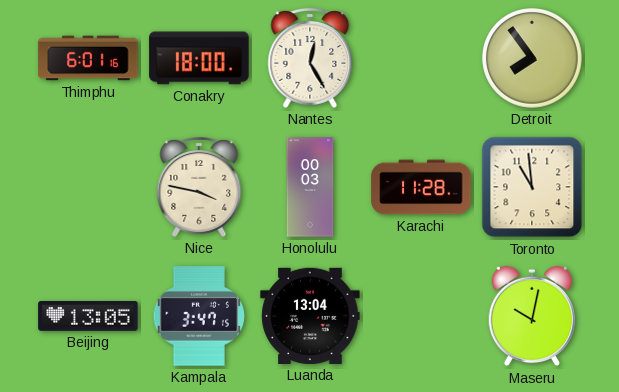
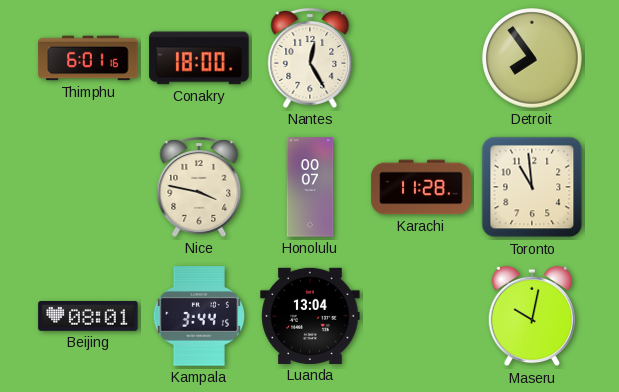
Honolulu: 00:03 -> 00:07 (310, 187)
Beijing: 13:05 -> 08:01 (88, 317)
Kampala: 3:47 -> 3:44 (199, 316)
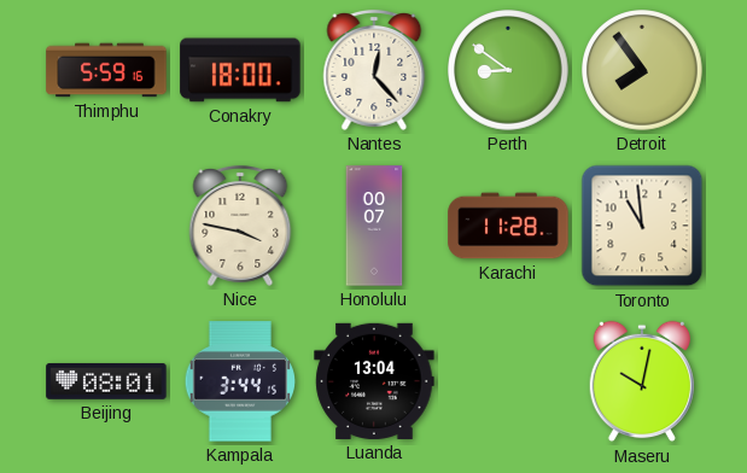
Thimphu: 6:01 -> 5:59 (106, 70)
Nantes: 12:25 -> 12:23 (374, 70)
Perth: none -> 8:51 (508, 70)
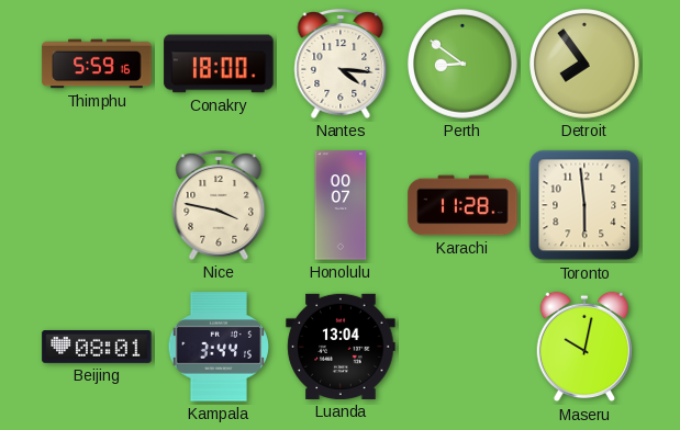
Nantes: 12:23 -> 4:16 (341, 64)
Toronto: 10:59 -> 5:59 (584, 205)
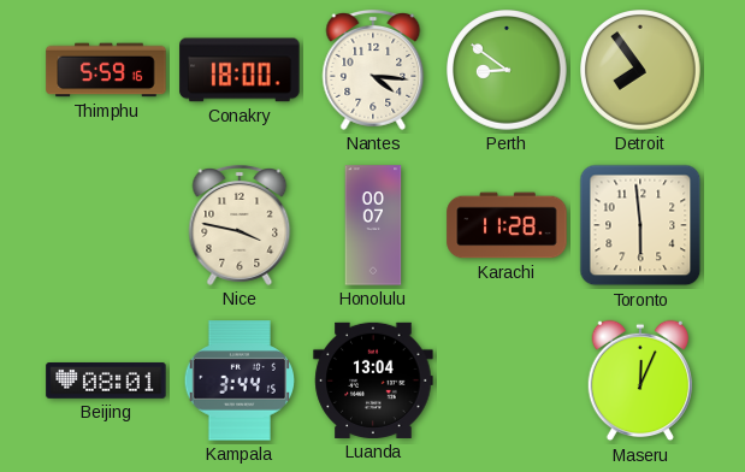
Maseru: 10:02 -> 12:04 (639, 380)
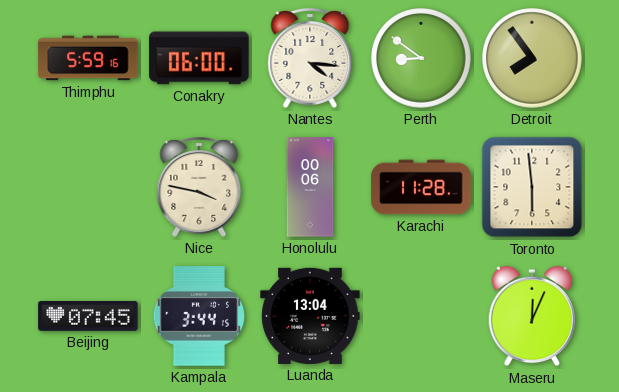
Conakry: 18:00 -> 06:00 (199, 58)
Honolulu: 00:07 -> 00:06 (310, 187)
Beijing: 08:01 -> 07:45 (88, 317)
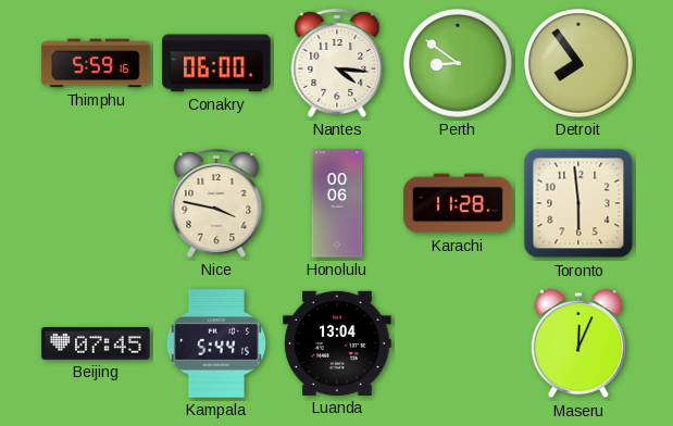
Kampala: 3:44 -> 5:44 (216, 343)
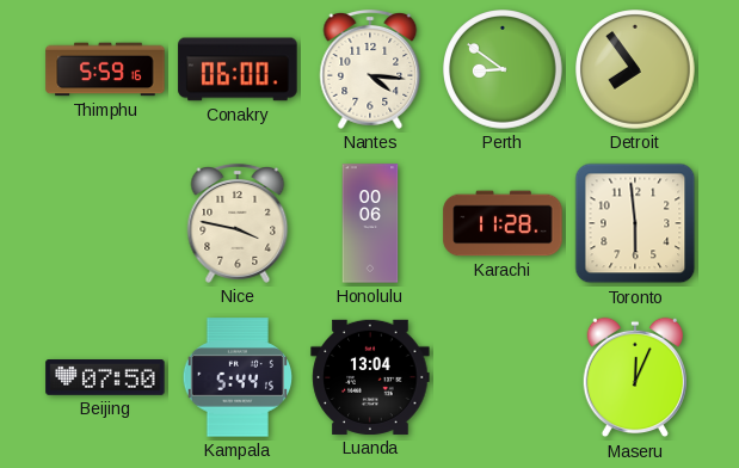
Beijing: 07:45 -> 07:50 (105, 378)
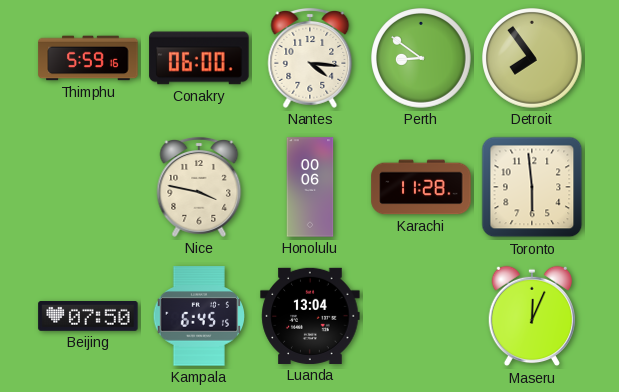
Kampala: 5:44 -> 6:45 (199, 316)
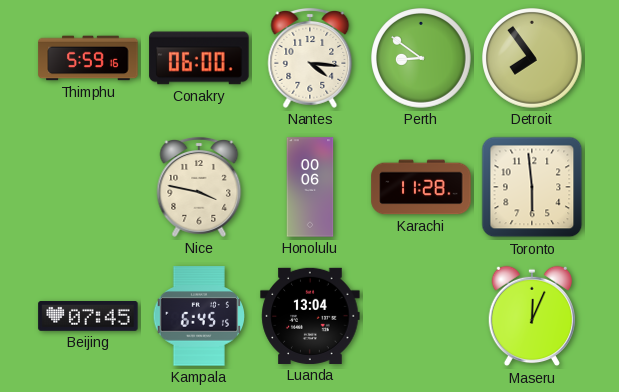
Beijing: 07:50 -> 07:45 (88, 317)
